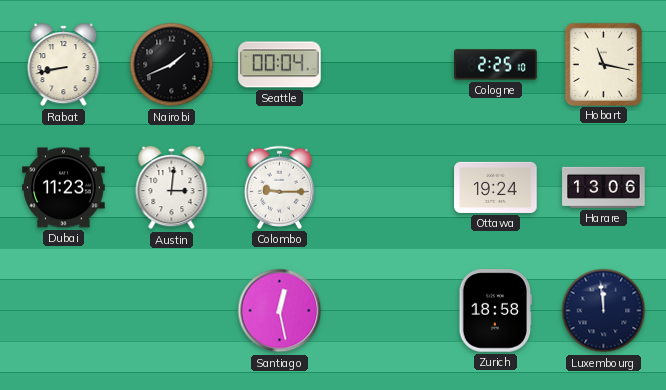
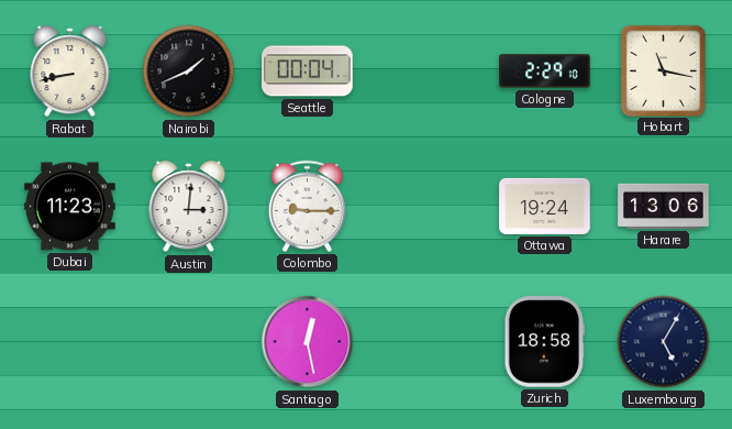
Cologne: 2:25 -> 2:29 (545, 71)
Luxembourg: 11:59 -> 5:05 (664, 342)
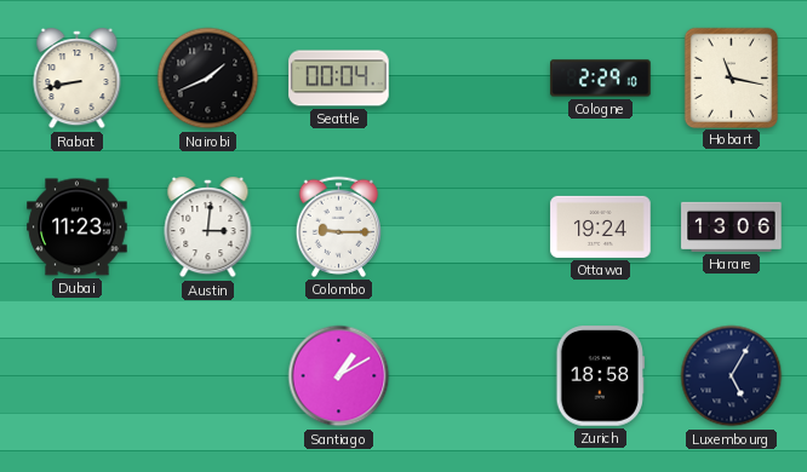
Santiago: 12:28 -> 1:10 (339, 376)
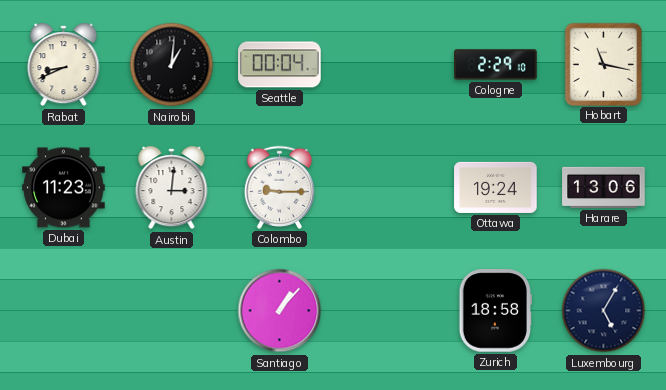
Rabat: 8:43 -> 8:41 (64, 65)
Nairobi: 1:41 -> 1:01 (172, 65)
Santiago: 1:10 -> 1:07 (280, 311)
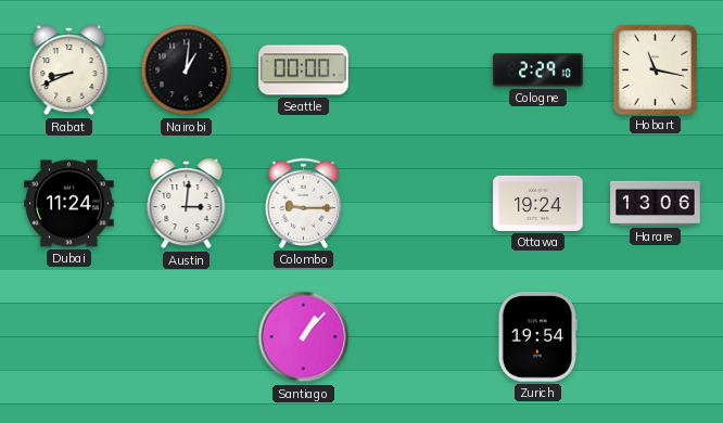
Seattle: 00:04 -> 00:00 (304, 70)
Dubai: 11:23 -> 11:24 (69, 204)
Zurich: 18:58 -> 19:54 (537, 337)
Luxembourg: 5:05 -> none (604, 311)
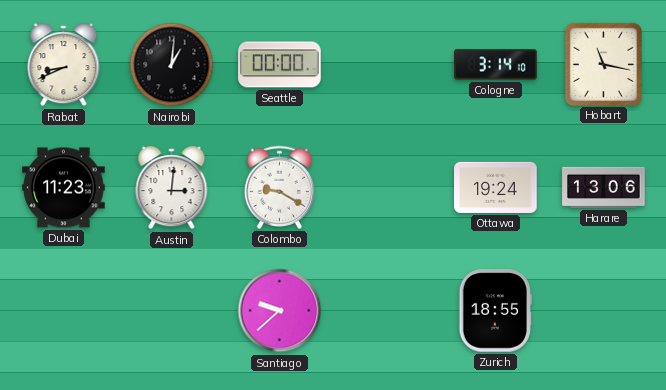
Cologne: 2:29 -> 3:14 (496, 65)
Dubai: 11:24 -> 11:23 (64, 188)
Colombo: 9:15 -> 9:20 (279, 187)
Santiago: 1:07 -> 9:38 (280, 311)
Zurich: 19:54 -> 18:55 (495, 311)
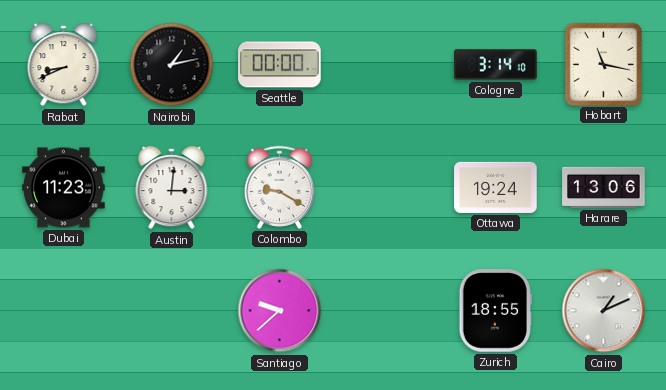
Nairobi: 1:01 -> 1:13 (172, 65)
Cairo: none -> 1:11 (604, 311)
